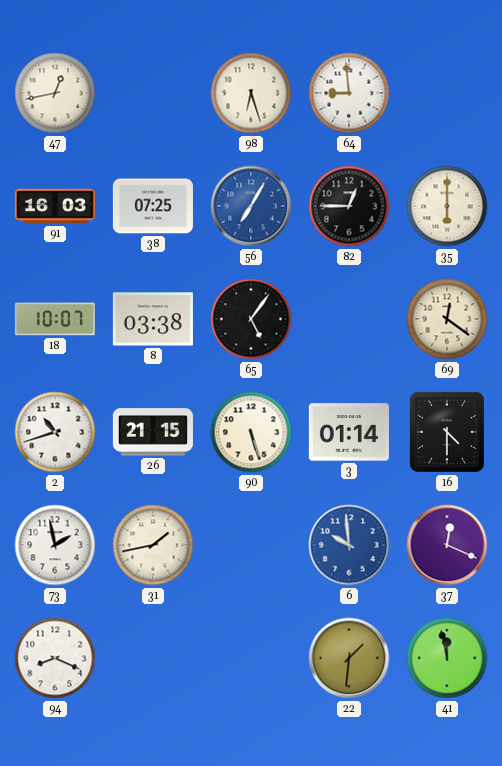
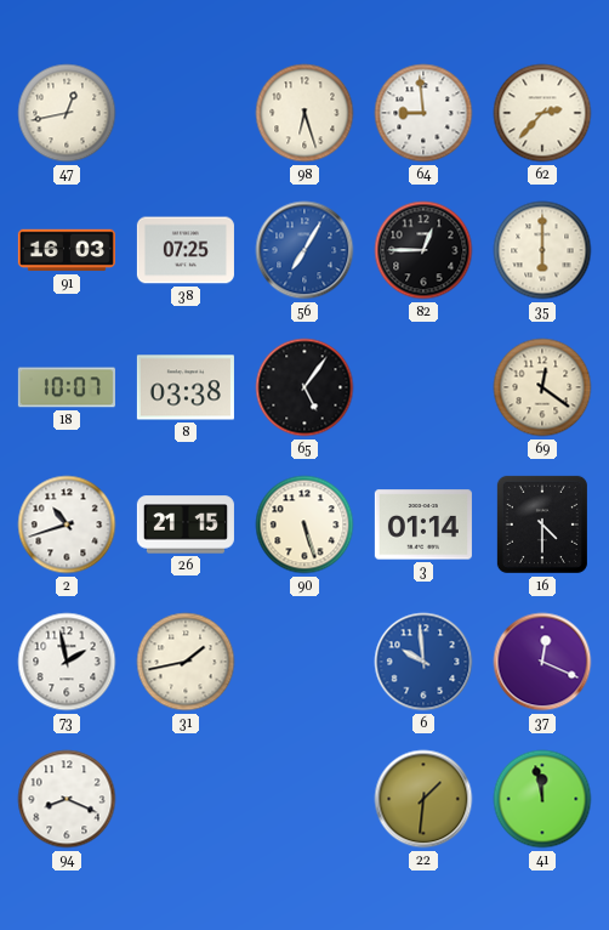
62: none -> 2:37 (542, 113)
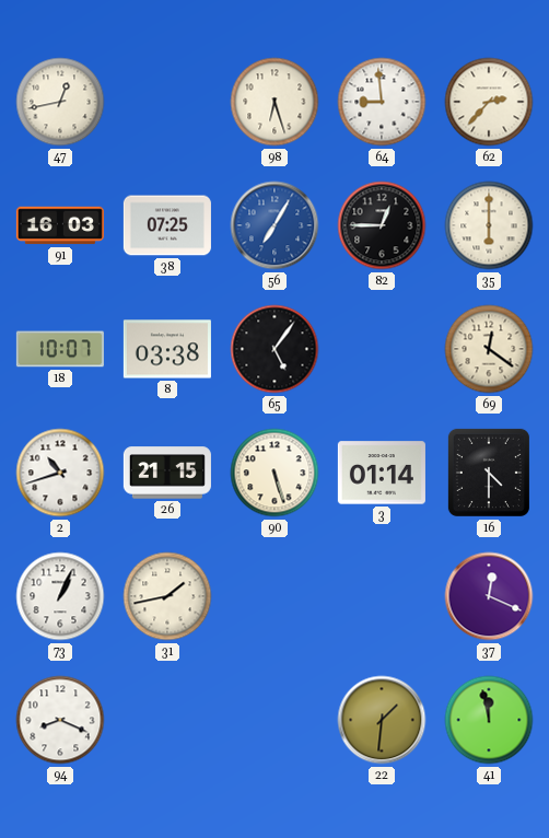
73: 1:58 -> 1:04 (60, 596)
6: 9:59 -> none (423, 662)
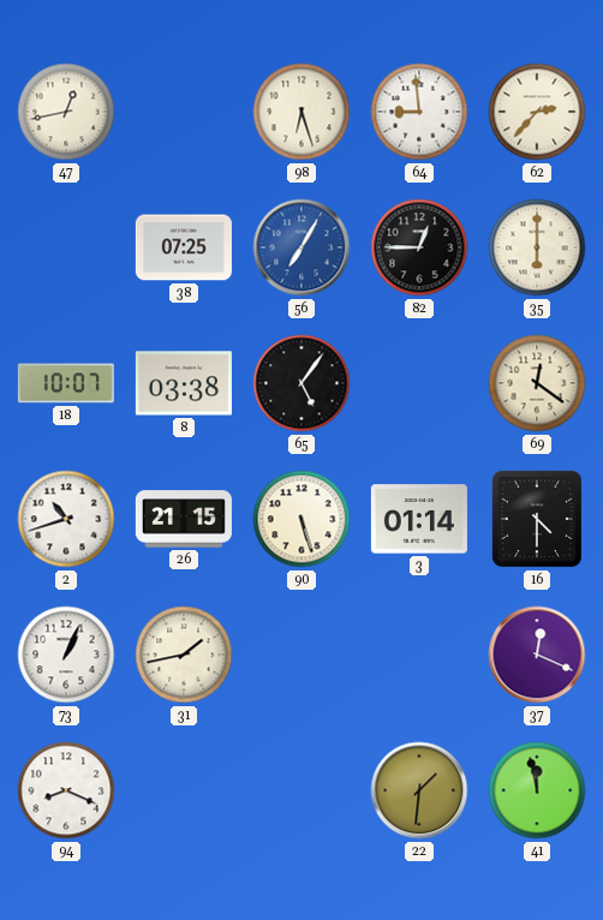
91: 16:03 -> none (60, 225)
